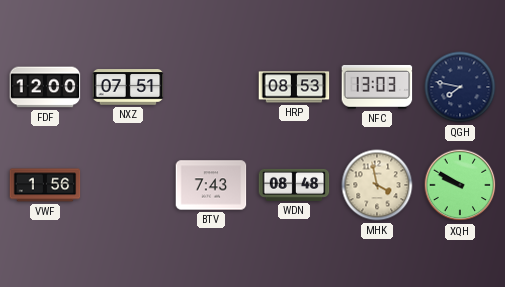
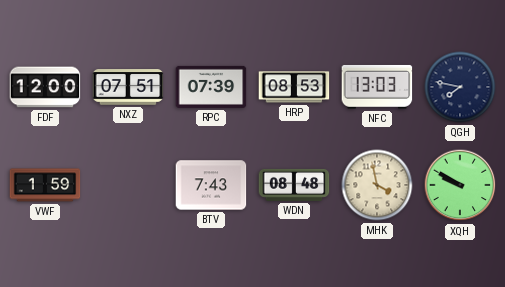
RPC: none -> 07:39 (211, 87)
VWF: 1:56 -> 1:59 (45, 185)
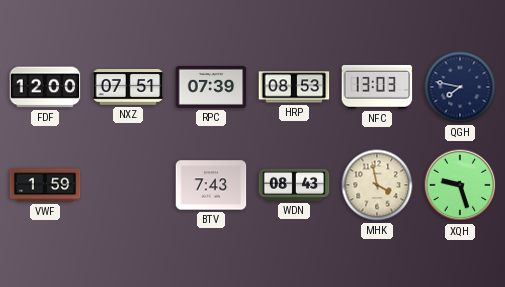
WDN: 08:48 -> 08:43 (294, 185)
XQH: 9:50 -> 9:27 (460, 185)
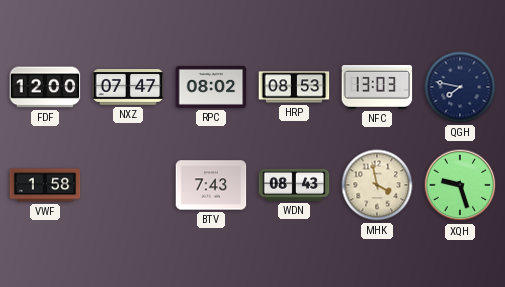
NXZ: 07:51 -> 07:47 (128, 87)
RPC: 07:39 -> 08:02 (211, 87)
VWF: 1:59 -> 1:58 (45, 185)
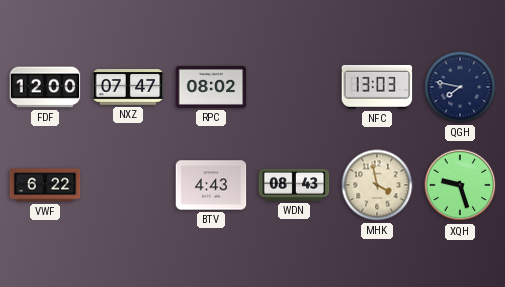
HRP: 08:53 -> none (294, 87)
VWF: 1:58 -> 6:22 (45, 185)
BTV: 7:43 -> 4:43 (211, 185)
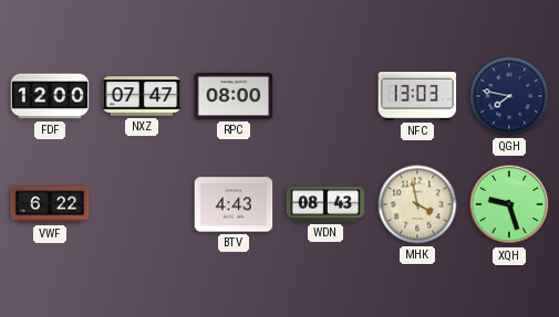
RPC: 08:02 -> 08:00 (234, 96)
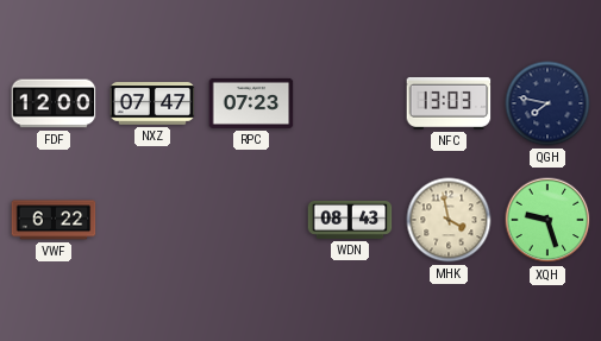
RPC: 08:00 -> 07:23 (251, 103)
BTV: 4:43 -> none (234, 204)
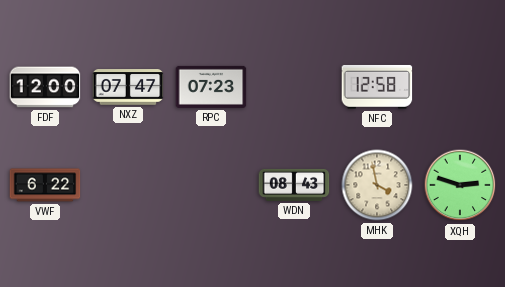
NFC: 13:03 -> 12:58 (377, 87)
QGH: 7:47 -> none (547, 103)
XQH: 9:27 -> 2:48 (460, 185)
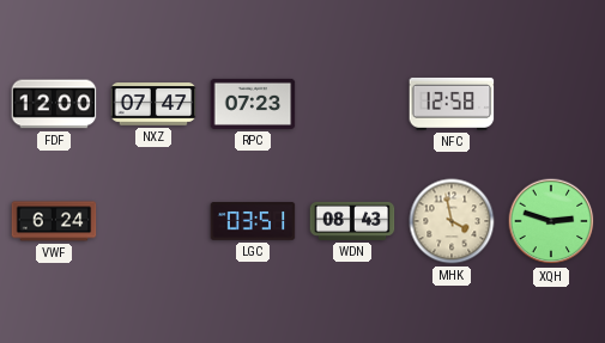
VWF: 6:22 -> 6:24 (54, 221)
LGC: none -> 03:51 (253, 221)
